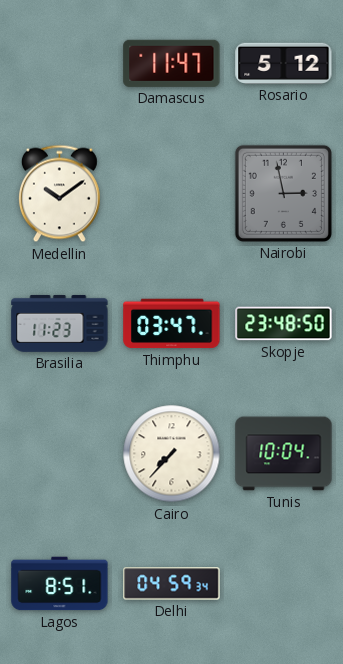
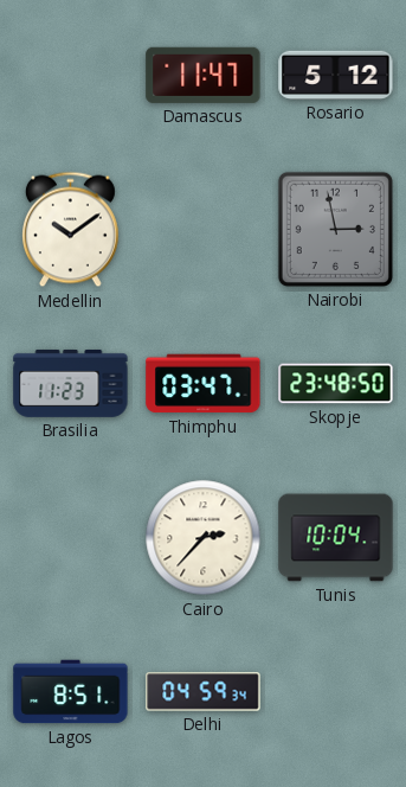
Cairo: 7:37 -> 2:37 (204, 538)
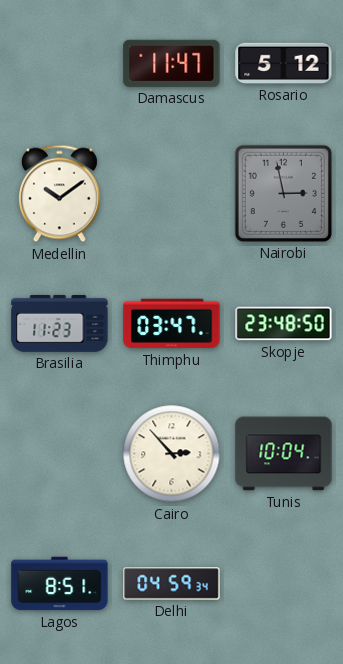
Cairo: 2:37 -> 2:53 (172, 454)
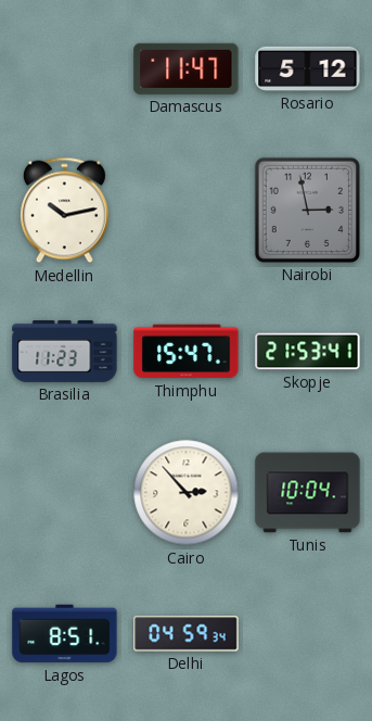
Medellin: 10:09 -> 10:13 (64, 211)
Thimphu: 03:47 -> 15:47 (187, 352)
Skopje: 23:48 -> 21:53 (308, 352)
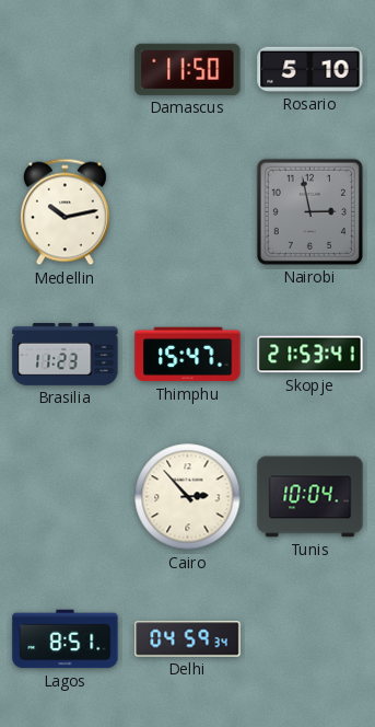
Damascus: 11:47 -> 11:50 (188, 69)
Rosario: 5:12 -> 5:10 (310, 69)
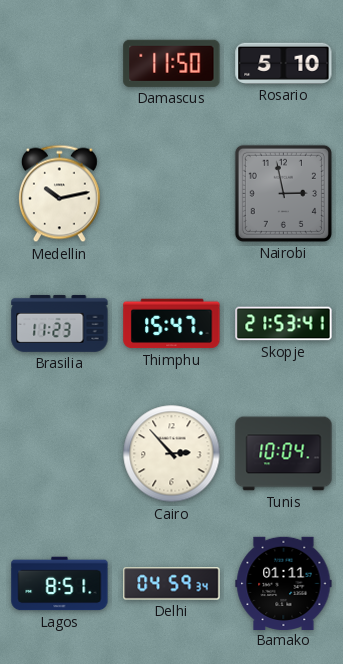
Bamako: none -> 01:11 (284, 583)
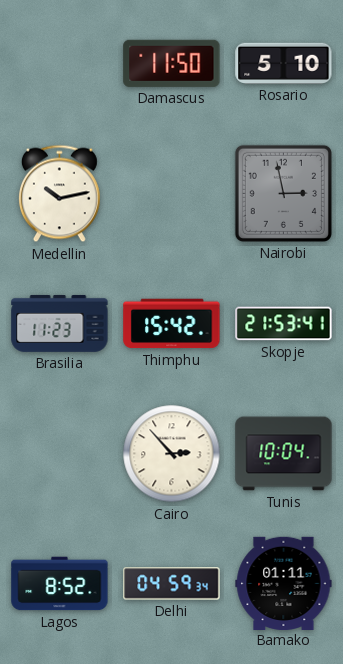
Thimphu: 15:47 -> 15:42 (172, 324)
Lagos: 8:51 -> 8:52 (60, 584)
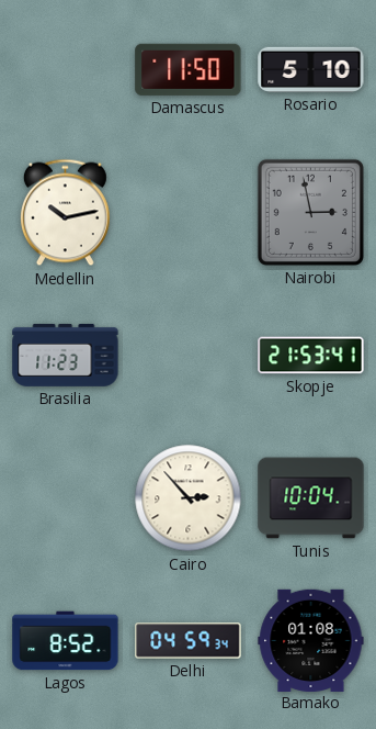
Thimphu: 15:42 -> none (172, 324)
Bamako: 01:11 -> 01:08 (311, 640)
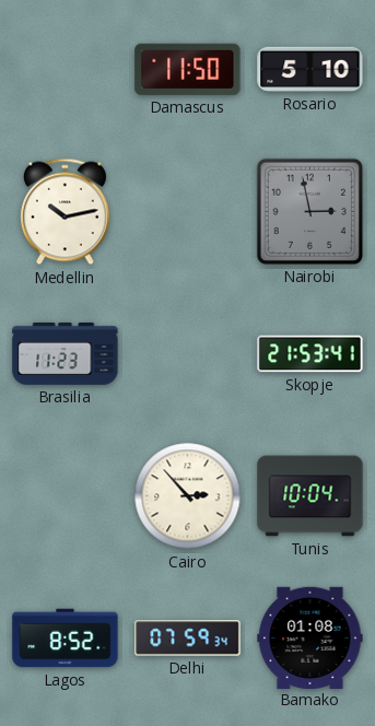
Delhi: 04:59 -> 07:59 (188, 639)
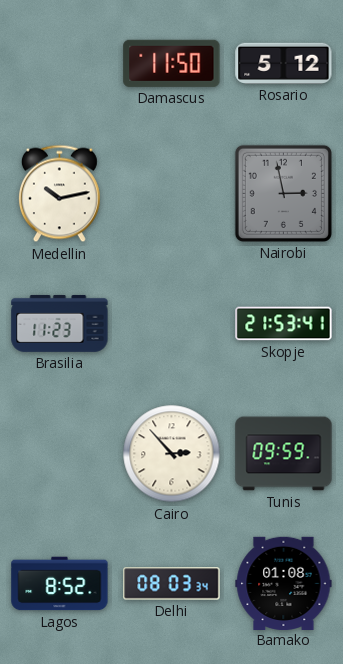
Rosario: 5:10 -> 5:12 (284, 63)
Tunis: 10:04 -> 09:59 (284, 454)
Delhi: 07:59 -> 08:03 (172, 584)
